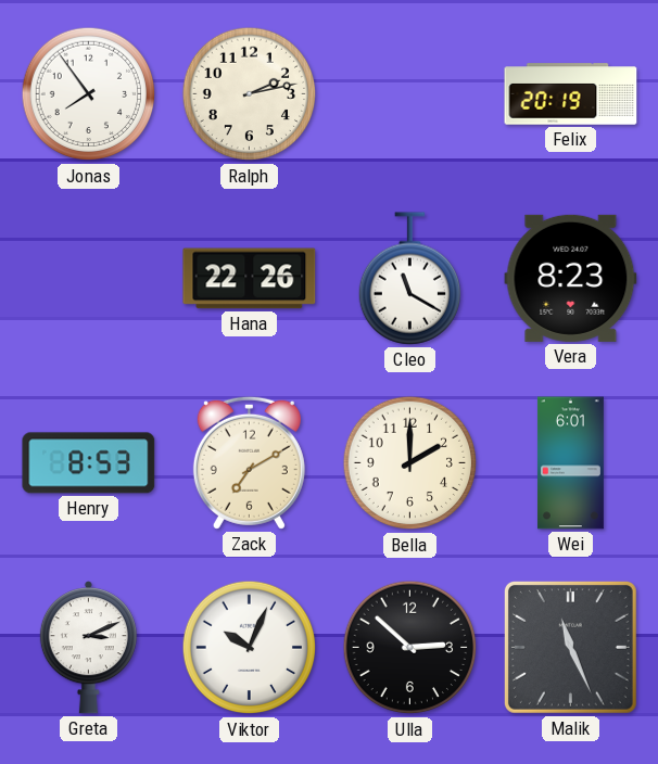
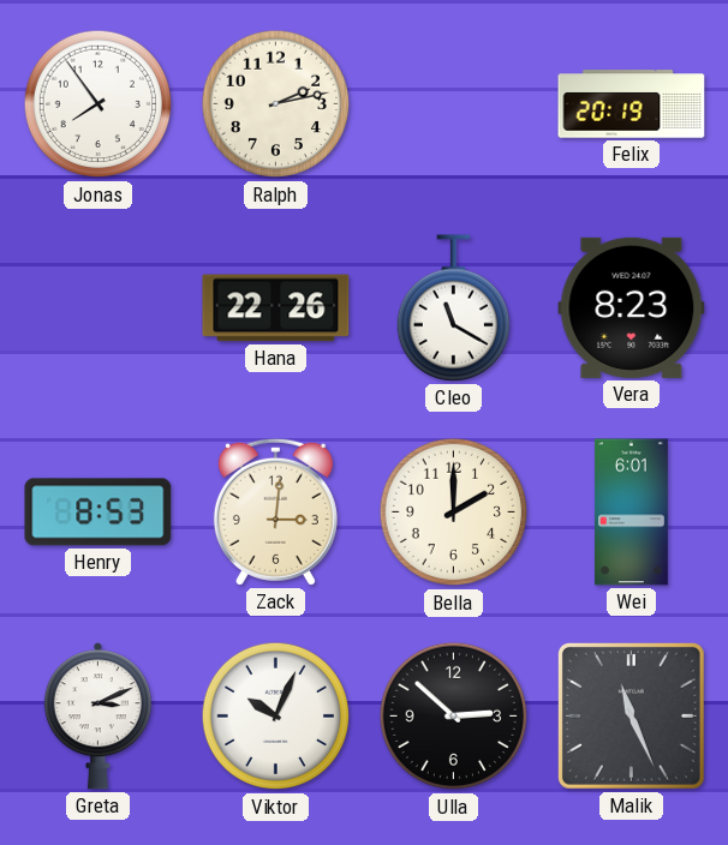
Zack: 7:10 -> 3:01 (275, 511)
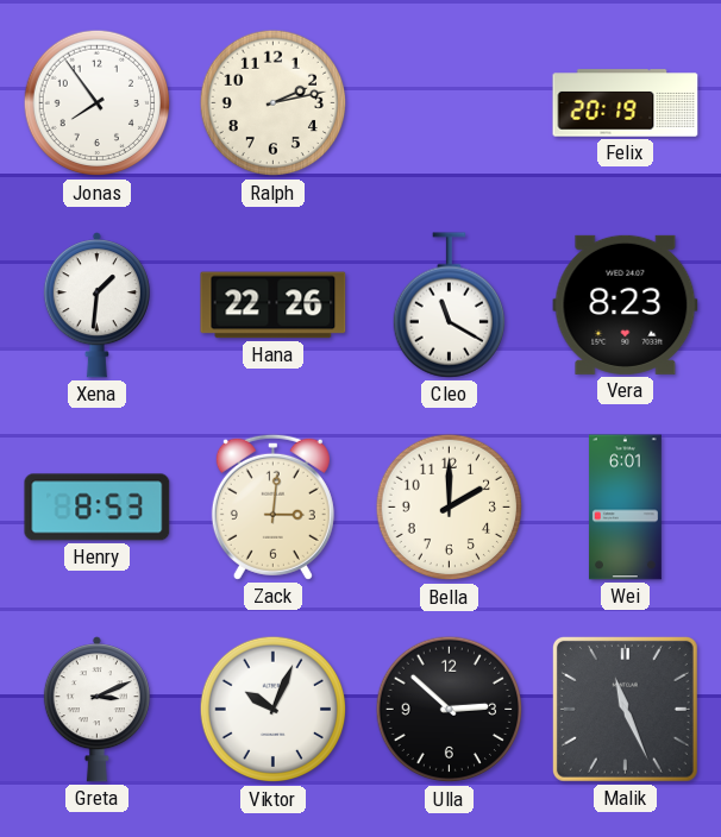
Xena: none -> 1:31 (96, 306)
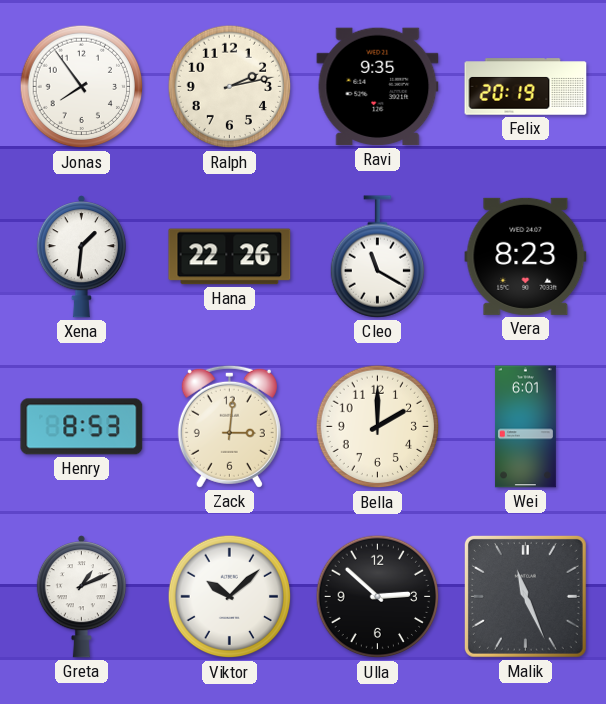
Ravi: none -> 9:35 (378, 87)
Greta: 3:11 -> 1:11 (81, 597)
Viktor: 10:04 -> 10:08 (230, 597)
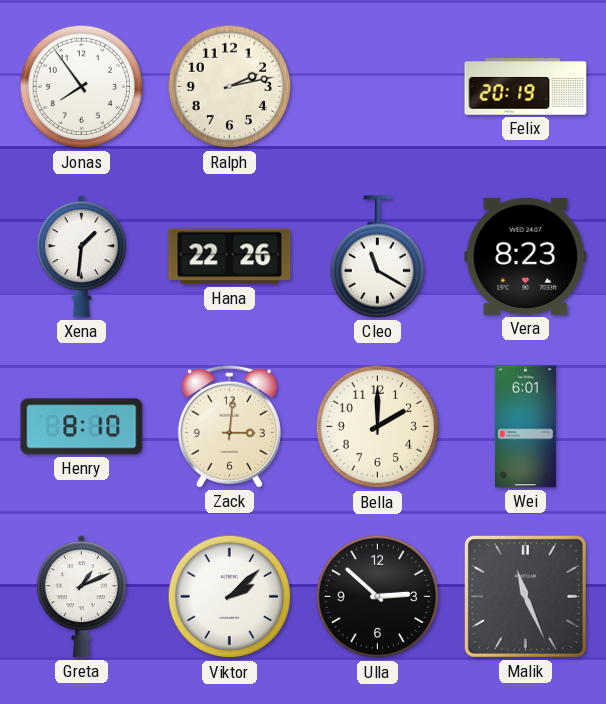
Ravi: 9:35 -> none (378, 87)
Henry: 8:53 -> 8:10 (82, 427)
Viktor: 10:08 -> 2:08 (230, 597)
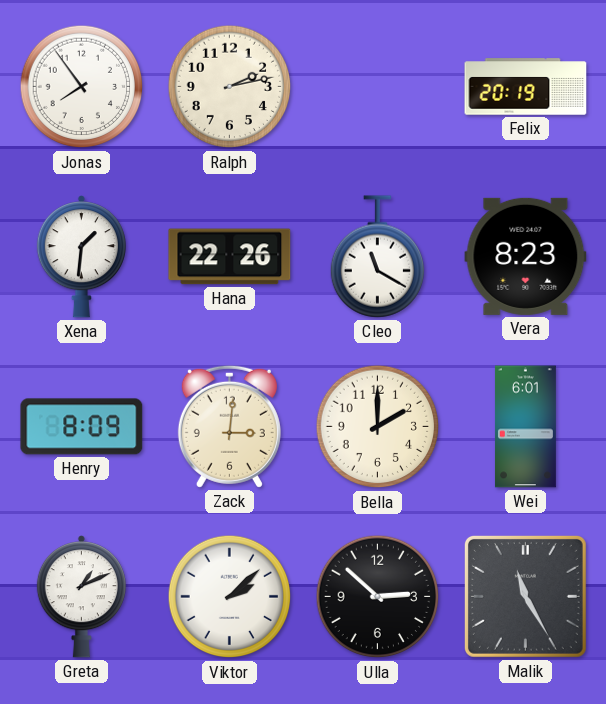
Henry: 8:10 -> 8:09 (82, 427)
Malik: 11:26 -> 11:25 (525, 596)
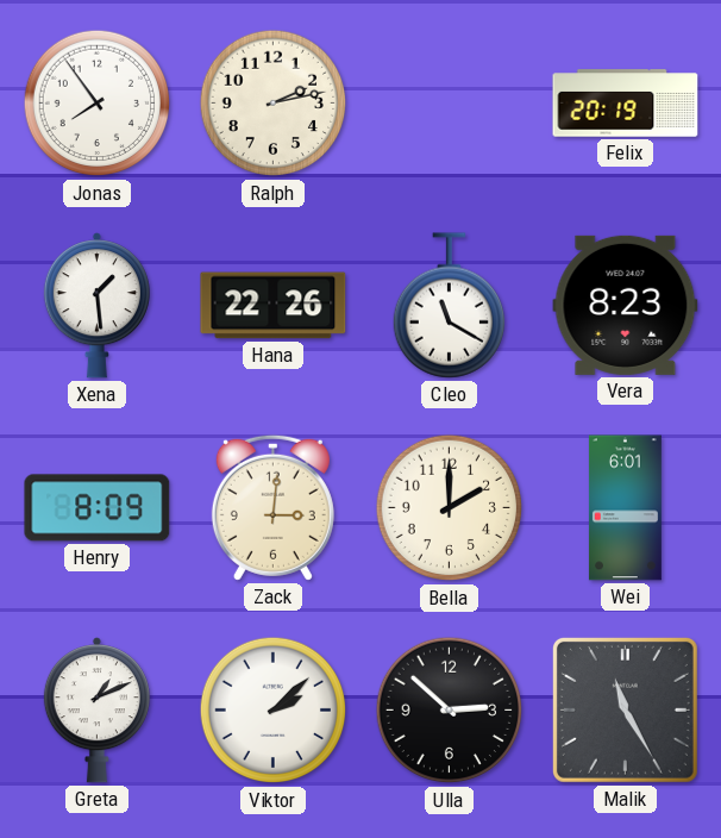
Xena: 1:31 -> 1:29 (96, 306)
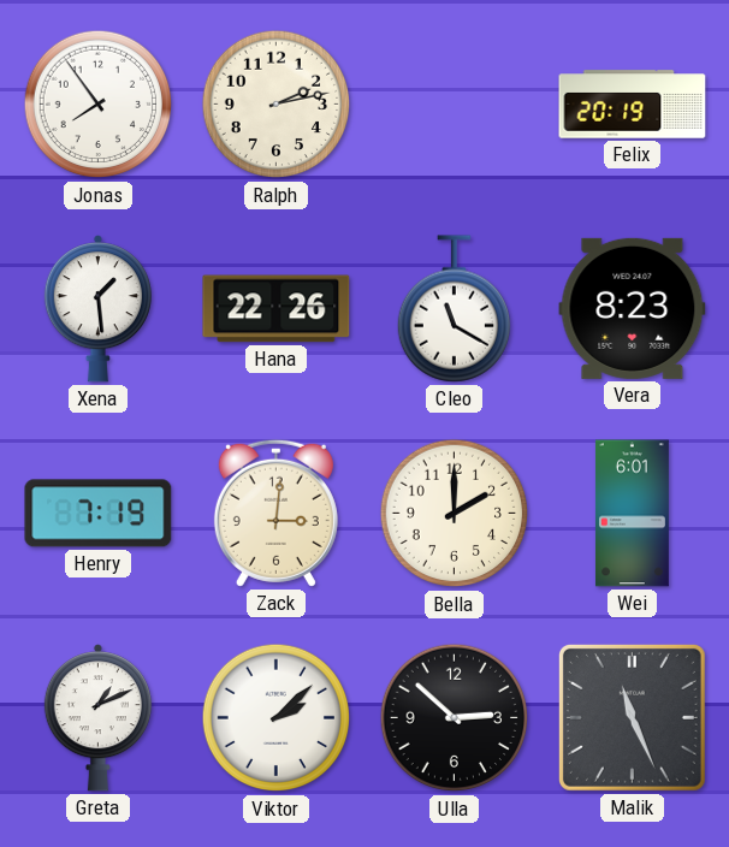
Henry: 8:09 -> 7:19 (99, 514)
Malik: 11:25 -> 11:26 (632, 717)
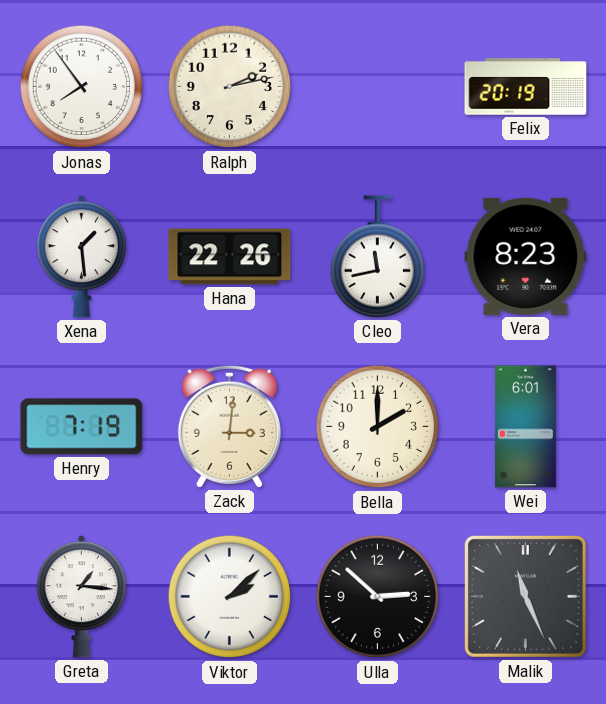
Cleo: 11:20 -> 11:43 (377, 257)
Greta: 1:11 -> 1:16 (81, 597)
